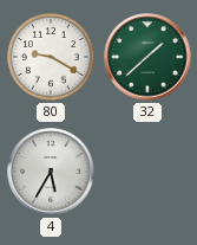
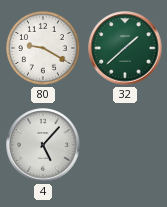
4: 5:35 -> 5:07 (43, 145)
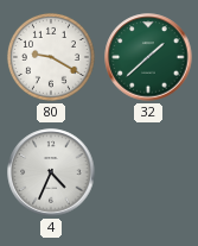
4: 5:07 -> 4:34 (51, 172)
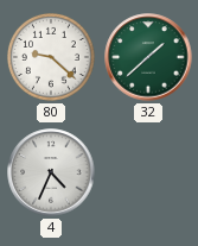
80: 9:20 -> 9:22 (51, 57)
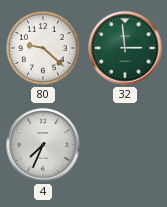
32: 1:38 -> 2:59 (125, 48)
4: 4:34 -> 7:34 (43, 145)
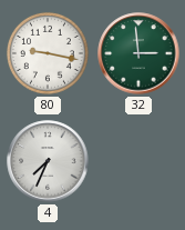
80: 9:22 -> 9:17 (48, 53)
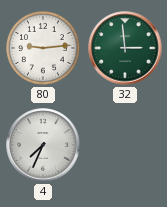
80: 9:17 -> 9:14 (43, 48)
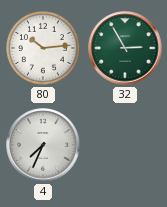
80: 9:14 -> 10:14 (43, 48)
32: 2:59 -> 2:55 (125, 48)
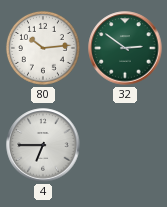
32: 2:55 -> 2:51 (125, 48)
4: 7:34 -> 6:45 (43, 145)
